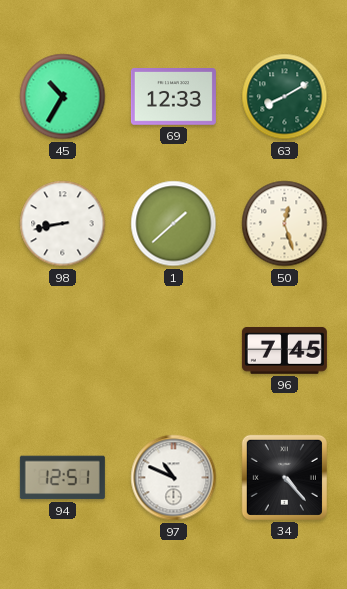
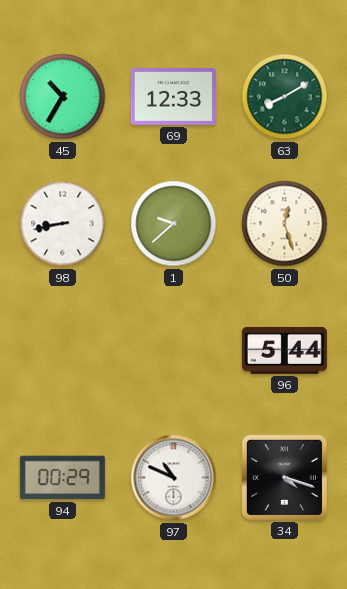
1: 1:38 -> 9:38 (174, 224)
96: 7:45 -> 5:44 (284, 350)
94: 12:51 -> 00:29 (62, 478)
34: 4:23 -> 4:18 (284, 477)
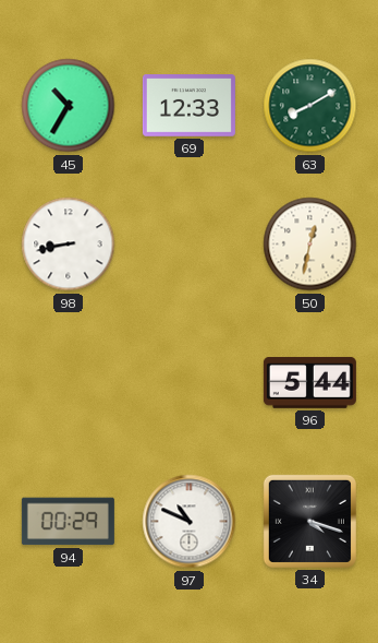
1: 9:38 -> none (174, 224)
50: 12:27 -> 12:32 (310, 245)
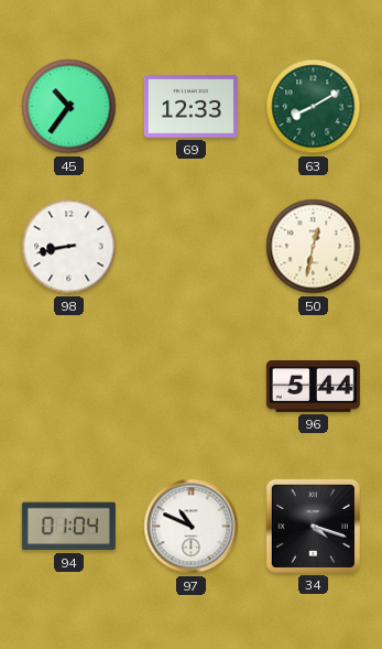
45: 10:35 -> 10:36 (69, 107)
94: 00:29 -> 01:04 (68, 527)
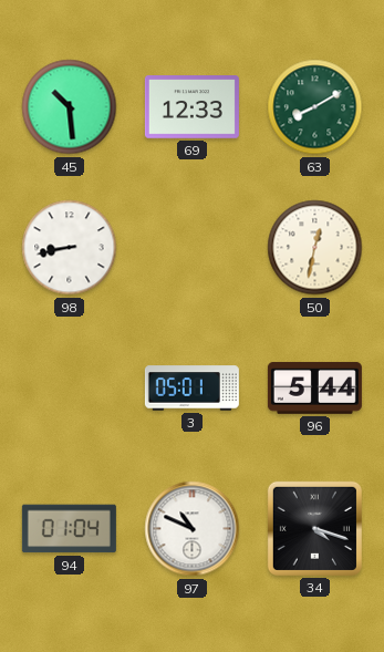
45: 10:36 -> 10:29 (70, 107)
3: none -> 05:01 (191, 389)
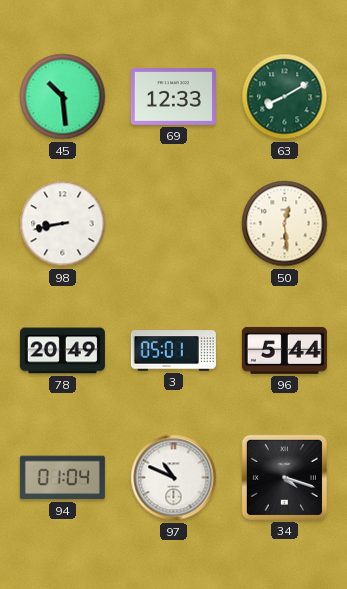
50: 12:32 -> 12:29 (285, 224)
78: none -> 20:49 (62, 351)
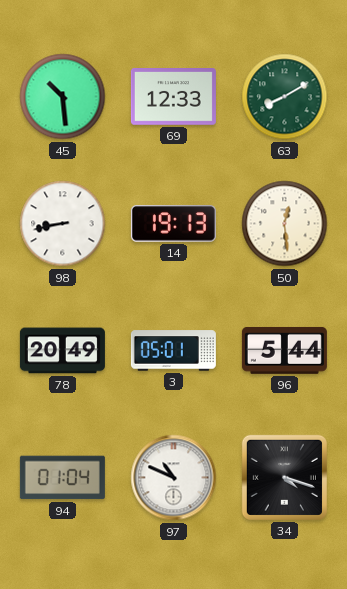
14: none -> 19:13 (173, 224)
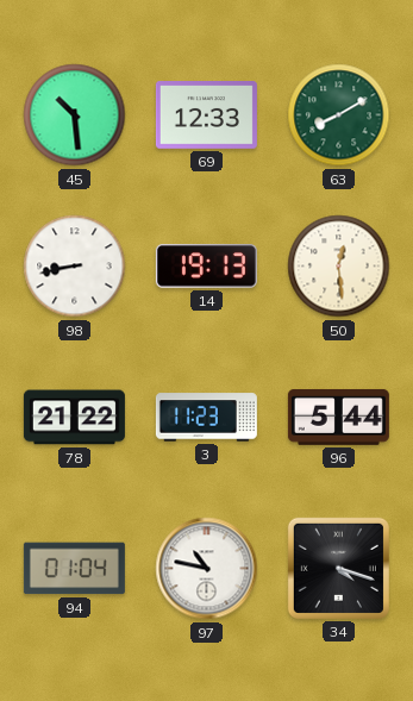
78: 20:49 -> 21:22 (74, 418)
3: 05:01 -> 11:23 (206, 418)
97: 10:49 -> 10:47 (207, 569)
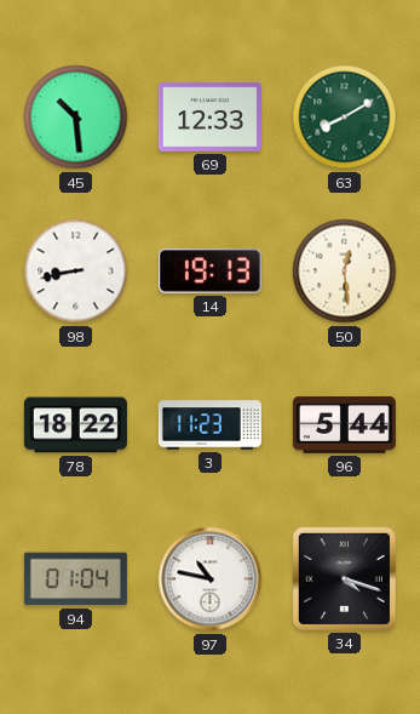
78: 21:22 -> 18:22 (75, 425)
